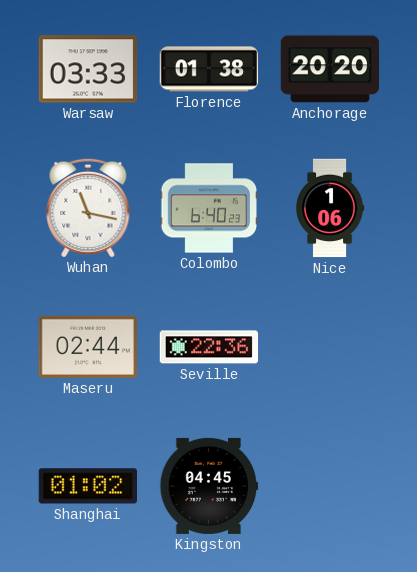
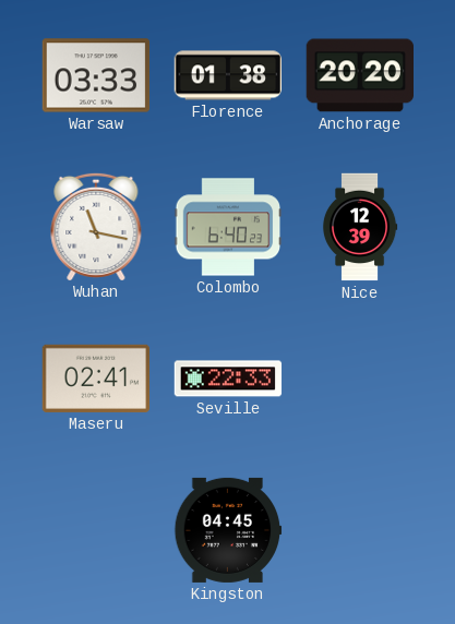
Nice: 1:06 -> 12:39 (360, 227)
Maseru: 02:44 -> 02:41 (96, 379)
Seville: 22:36 -> 22:33 (228, 379)
Shanghai: 01:02 -> none (87, 486)
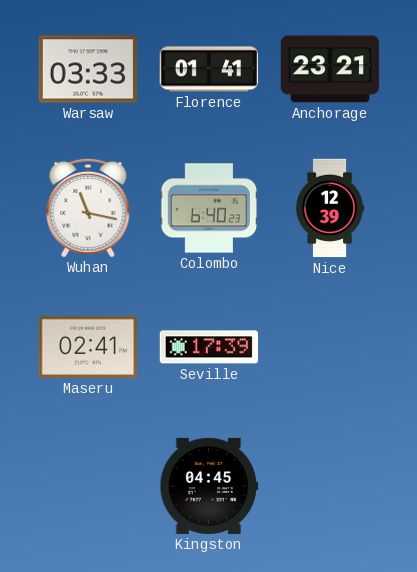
Florence: 01:38 -> 01:41 (209, 69)
Anchorage: 20:20 -> 23:21 (329, 69)
Seville: 22:33 -> 17:39 (209, 347)
